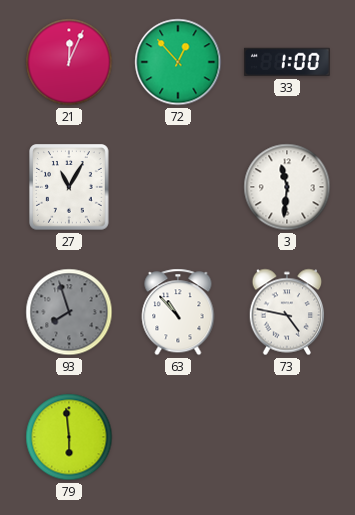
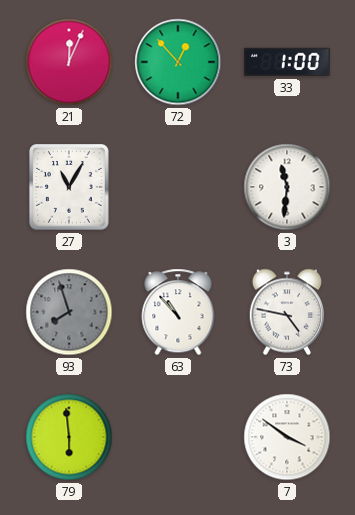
7: none -> 3:51 (287, 437)
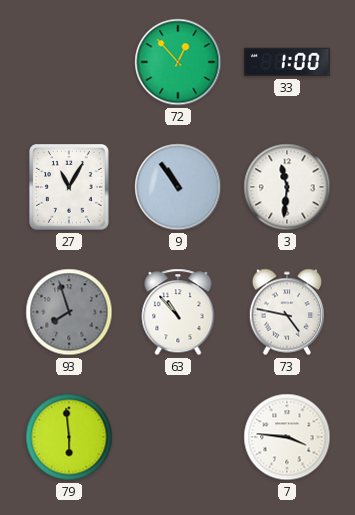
21: 12:04 -> none (69, 62)
9: none -> 10:54 (178, 187)
7: 3:51 -> 3:46 (287, 437)
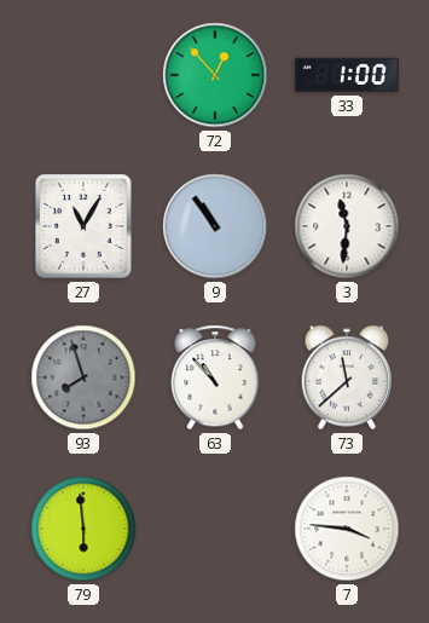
73: 4:47 -> 11:38 (347, 377)
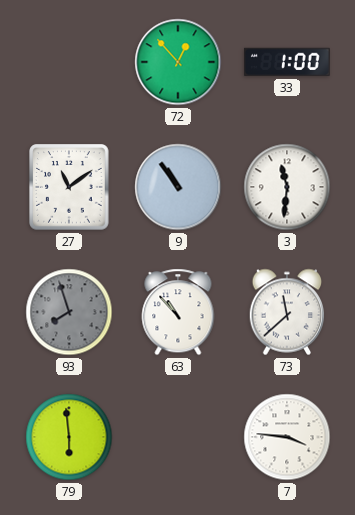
27: 11:05 -> 11:09 (69, 187)
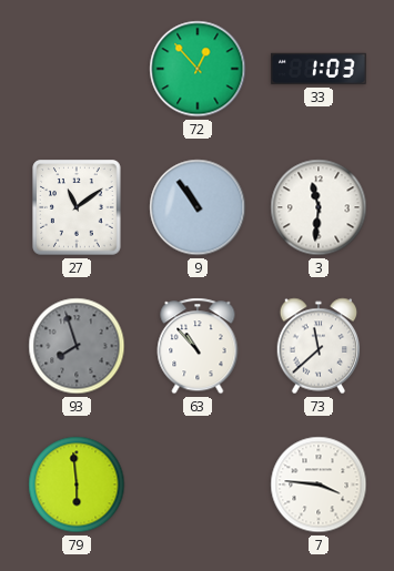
33: 1:00 -> 1:03 (319, 69)
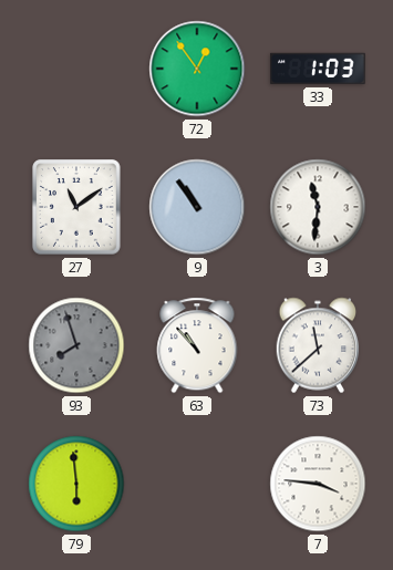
72: 12:53 -> 12:54 (197, 69)
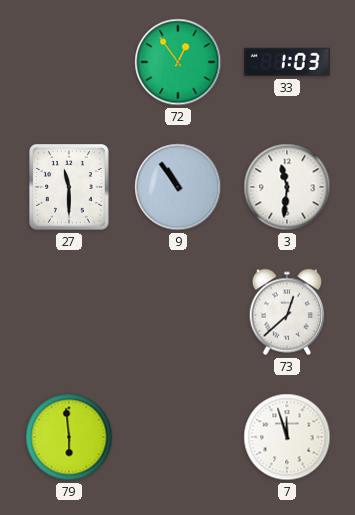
27: 11:09 -> 11:30 (69, 187)
93: 7:57 -> none (76, 345)
63: 10:53 -> none (197, 345)
73: 11:38 -> 12:38 (287, 312)
7: 3:46 -> 11:57 (287, 437)
